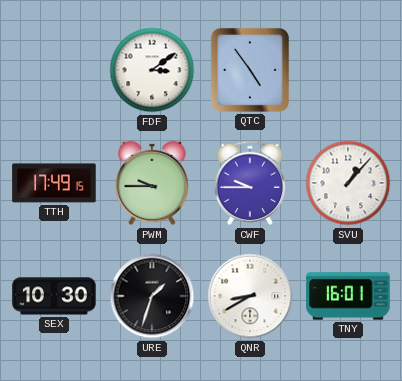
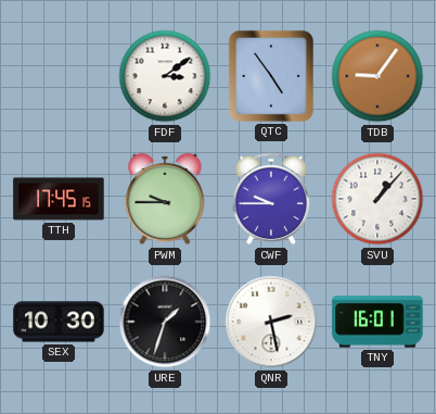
TDB: none -> 9:06 (377, 76)
TTH: 17:49 -> 17:45 (59, 199)
QNR: 8:40 -> 2:28 (271, 322)
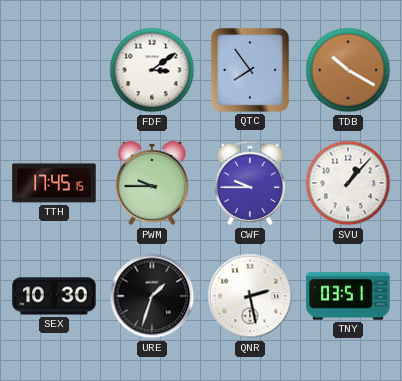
QTC: 4:54 -> 7:54 (250, 70)
TDB: 9:06 -> 10:20 (348, 70)
TNY: 16:01 -> 03:51 (348, 296)
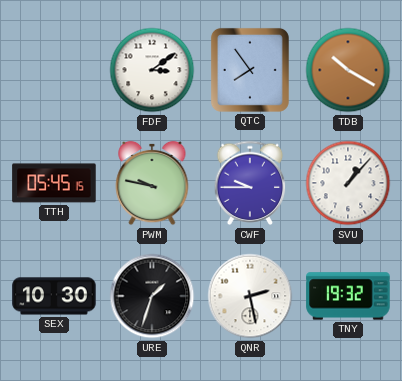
TTH: 17:45 -> 05:45 (54, 183)
PWM: 9:45 -> 9:47 (152, 183)
TNY: 03:51 -> 19:32 (348, 296)
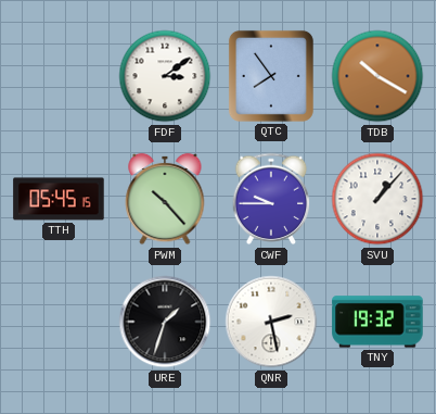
PWM: 9:47 -> 10:23 (165, 199)
SEX: 10:30 -> none (54, 296)
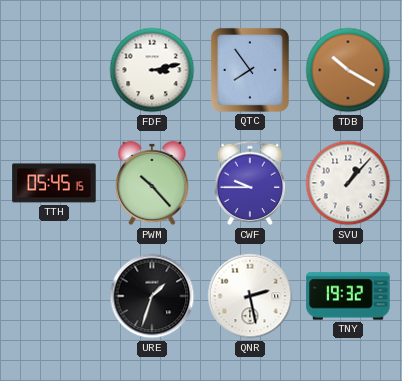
FDF: 3:09 -> 3:13 (152, 70)
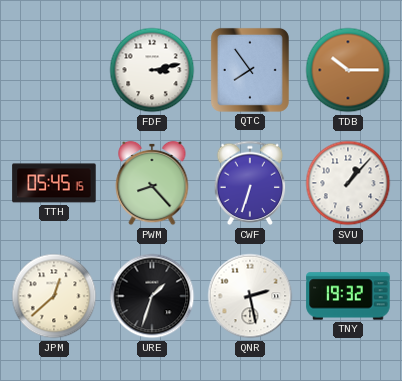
TDB: 10:20 -> 10:15 (348, 70)
PWM: 10:23 -> 8:23 (152, 183)
CWF: 9:45 -> 6:33 (250, 183)
JPM: none -> 12:38 (54, 296)
